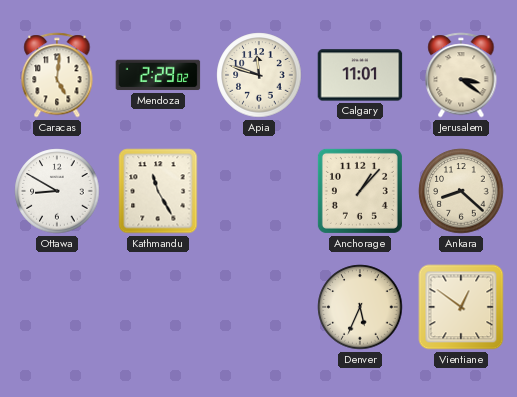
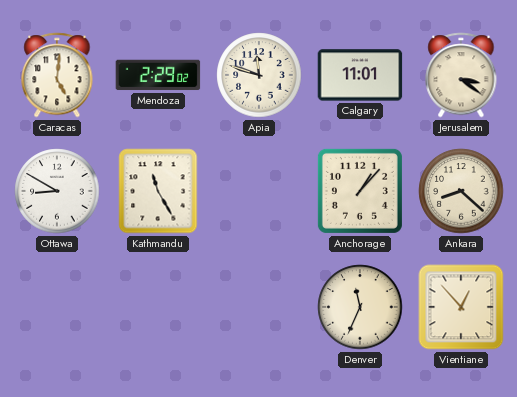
Denver: 5:34 -> 11:34 (360, 307)
Vientiane: 12:51 -> 12:53 (461, 307)
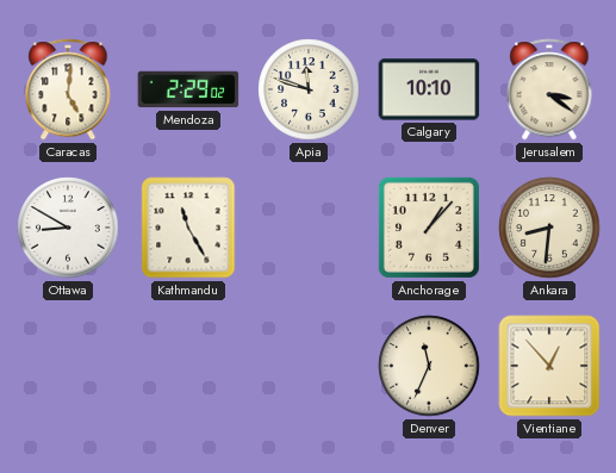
Calgary: 11:01 -> 10:10 (429, 89)
Ankara: 8:22 -> 8:31 (549, 228)
